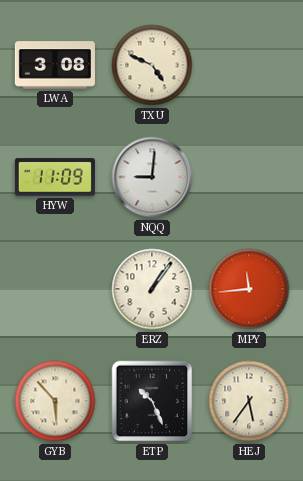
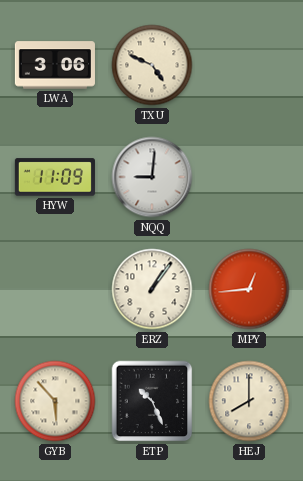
LWA: 3:08 -> 3:06 (55, 65)
MPY: 11:44 -> 12:44 (249, 289)
HEJ: 5:36 -> 8:00 (249, 401)
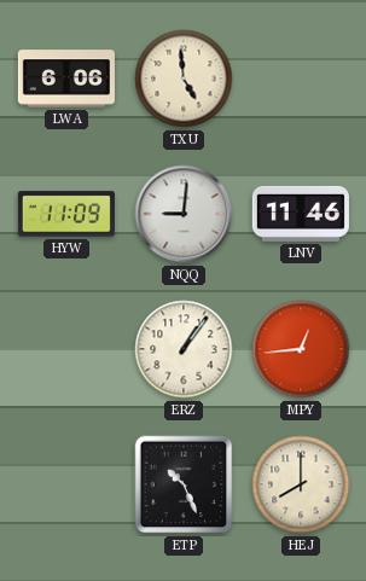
LWA: 3:06 -> 6:06 (66, 79)
TXU: 4:49 -> 4:59 (184, 79)
LNV: none -> 11:46 (301, 214)
GYB: 5:53 -> none (55, 401)
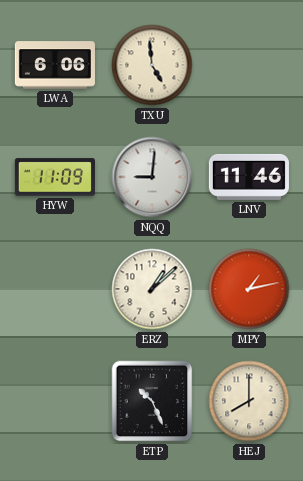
ERZ: 1:06 -> 1:08 (152, 289)
MPY: 12:44 -> 1:13 (249, 289)
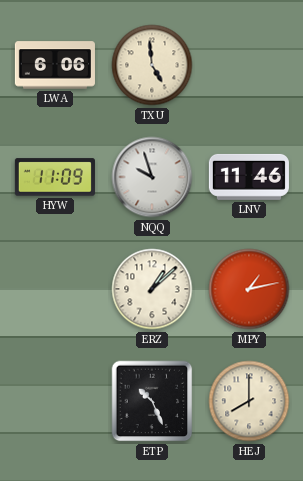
NQQ: 9:01 -> 9:57 (152, 177)
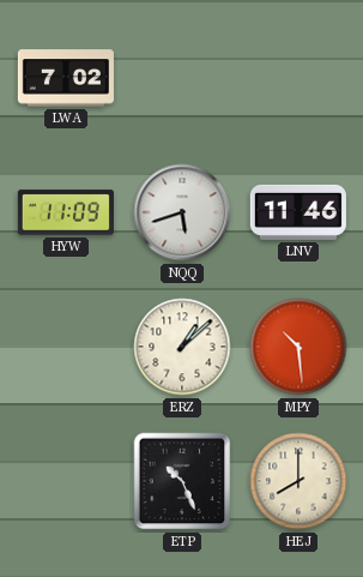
LWA: 6:06 -> 7:02 (66, 78)
TXU: 4:59 -> none (152, 65)
NQQ: 9:57 -> 5:42 (182, 212)
MPY: 1:13 -> 10:29 (298, 347)
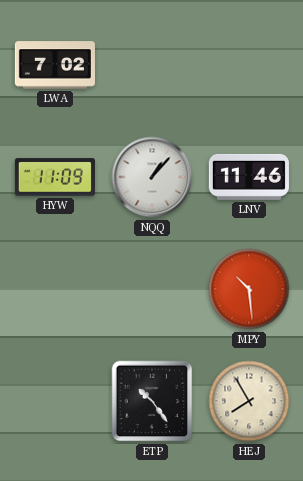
NQQ: 5:42 -> 1:07 (152, 177)
ERZ: 1:08 -> none (182, 347)
ETP: 10:26 -> 10:24 (152, 401)
HEJ: 8:00 -> 7:55 (249, 401)
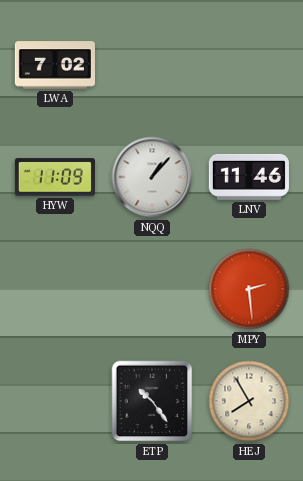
MPY: 10:29 -> 2:29 (249, 289)
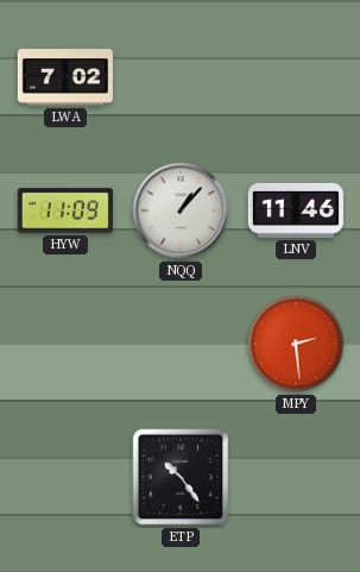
HEJ: 7:55 -> none (249, 401)
